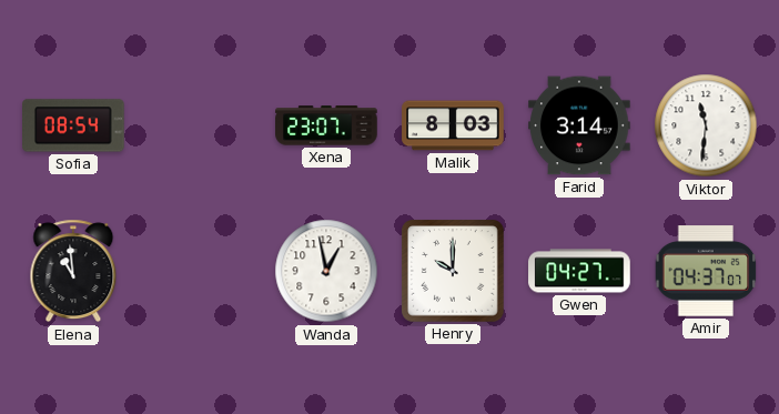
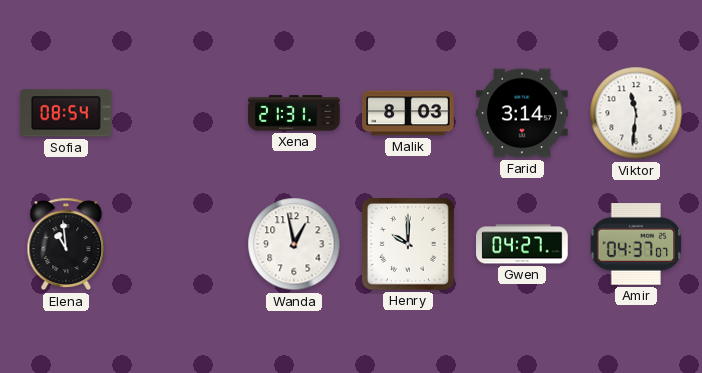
Xena: 23:07 -> 21:31 (294, 113)
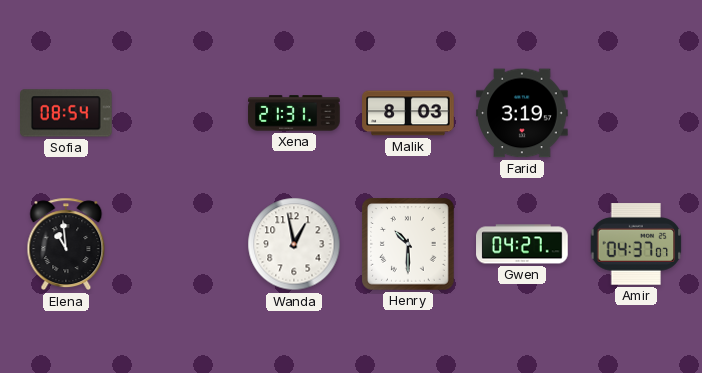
Farid: 3:14 -> 3:19 (522, 113)
Viktor: 11:31 -> none (636, 113)
Henry: 10:00 -> 10:30 (408, 244)
